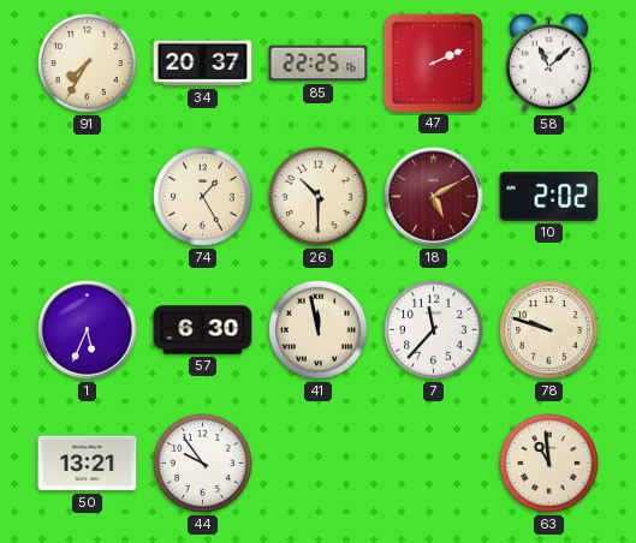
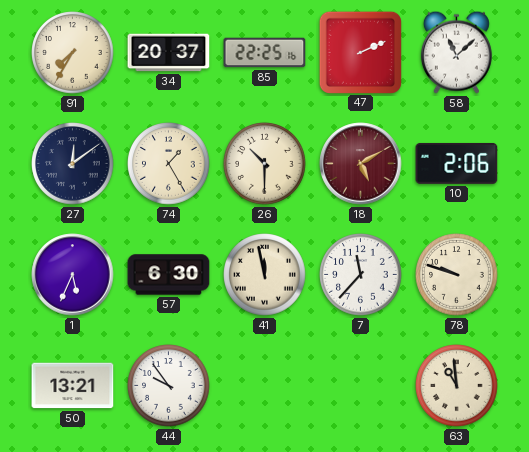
27: none -> 12:09 (73, 164)
10: 2:02 -> 2:06 (457, 163)
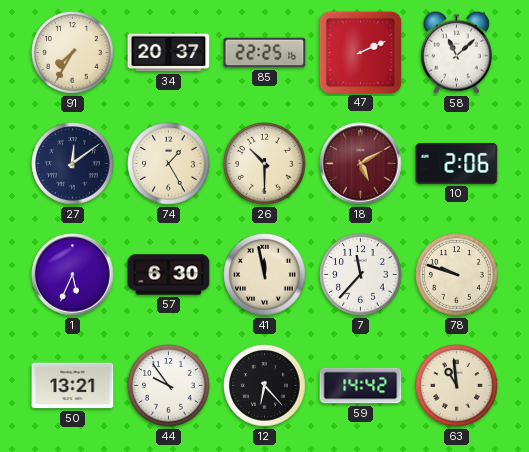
12: none -> 6:23 (265, 386)
59: none -> 14:42 (361, 386)
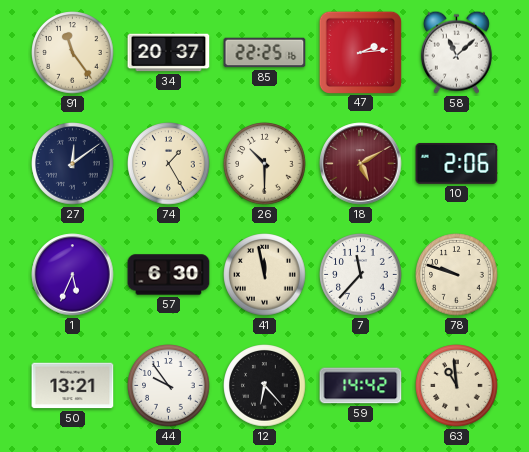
91: 7:35 -> 11:24 (73, 53)
47: 2:11 -> 2:14 (360, 52)
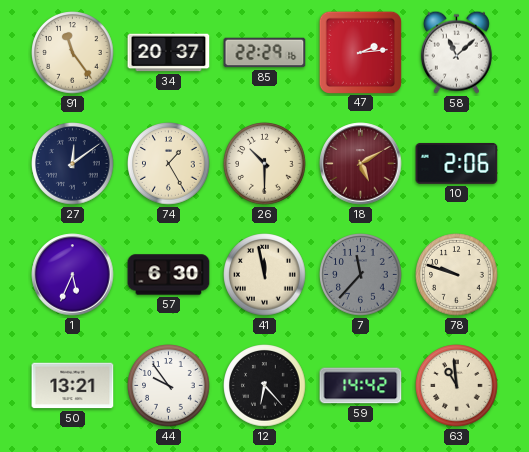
85: 22:25 -> 22:29 (265, 53)
7 dial: white -> grey (361, 275)
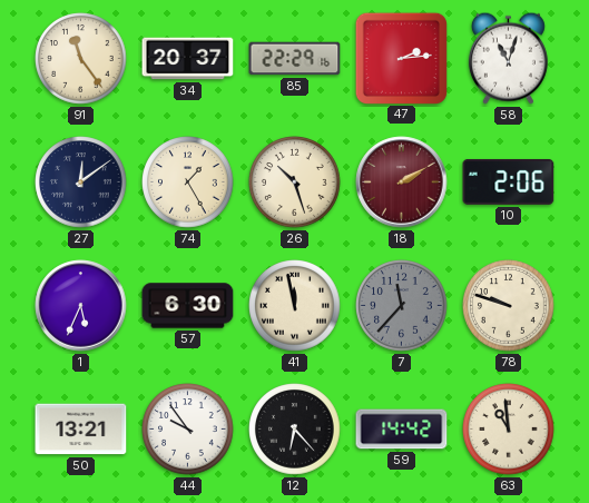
58: 11:08 -> 11:03 (508, 58)
26: 10:30 -> 10:27 (295, 183)
18: 5:10 -> 2:10 (402, 183)
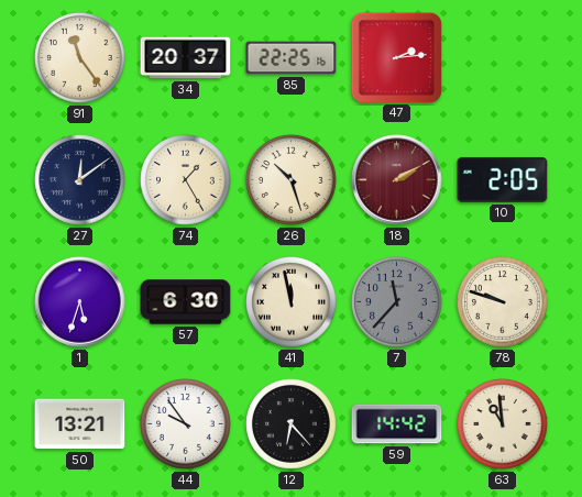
85: 22:29 -> 22:25 (292, 58)
58: 11:03 -> none (508, 58)
10: 2:06 -> 2:05 (503, 179)
1: 5:34 -> 5:33 (80, 302)
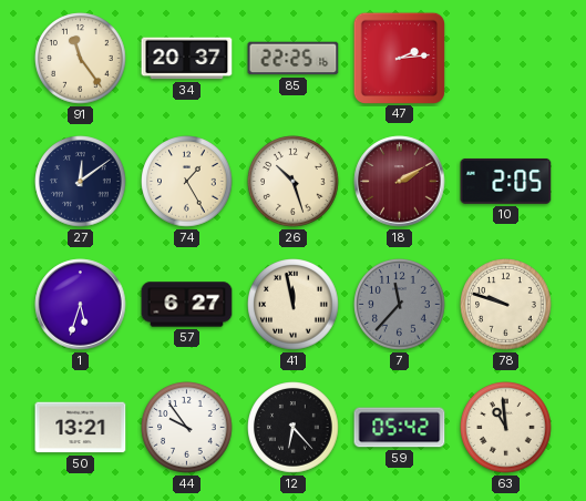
57: 6:30 -> 6:27 (187, 305)
59: 14:42 -> 05:42 (400, 428)
